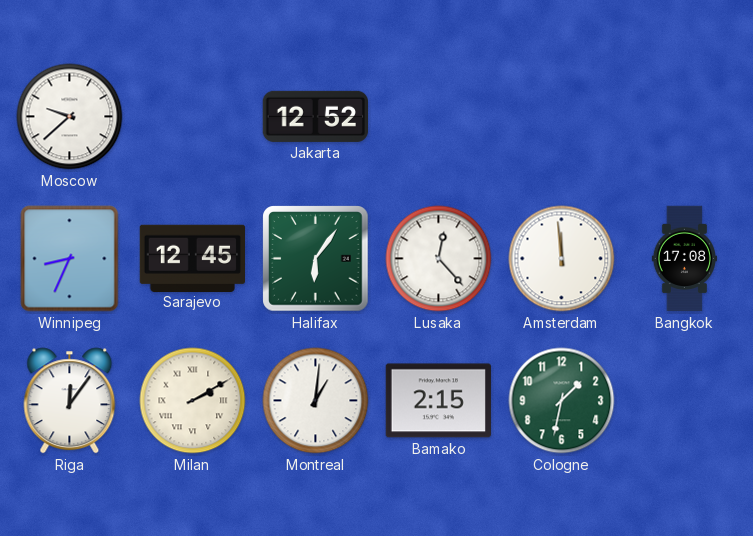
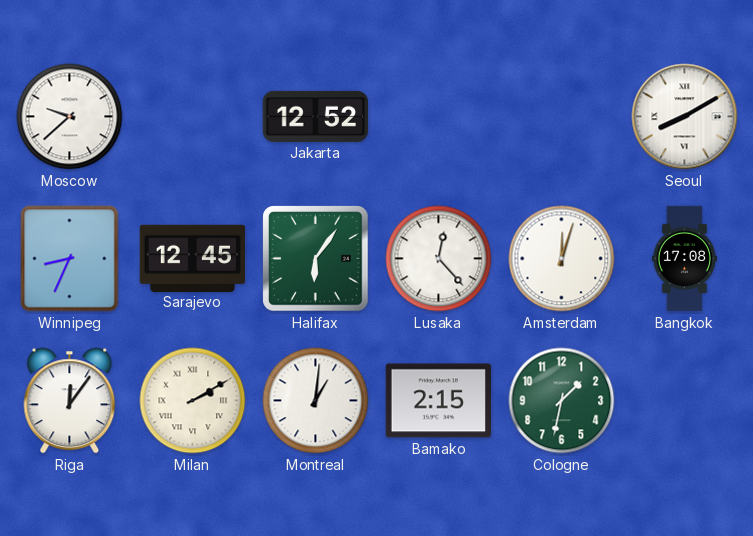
Seoul: none -> 8:10 (685, 117)
Amsterdam: 11:59 -> 12:03 (562, 259)
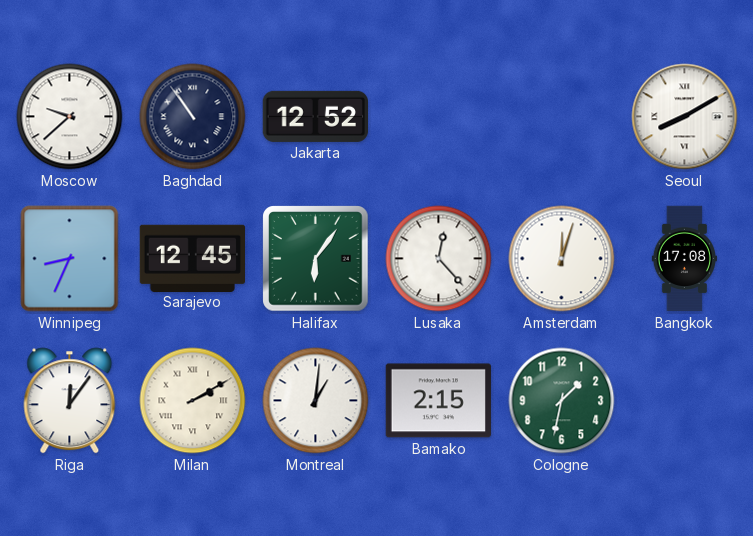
Baghdad: none -> 10:54 (193, 117)
